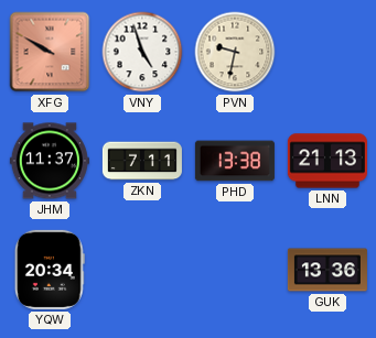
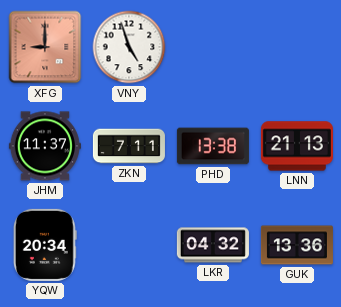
XFG: 9:50 -> 9:00 (45, 47)
PVN: 9:32 -> none (235, 52)
LKR: none -> 04:32 (213, 245)
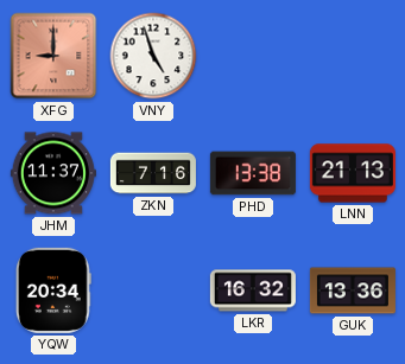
ZKN: 7:11 -> 7:16 (153, 173)
LKR: 04:32 -> 16:32 (253, 290)
